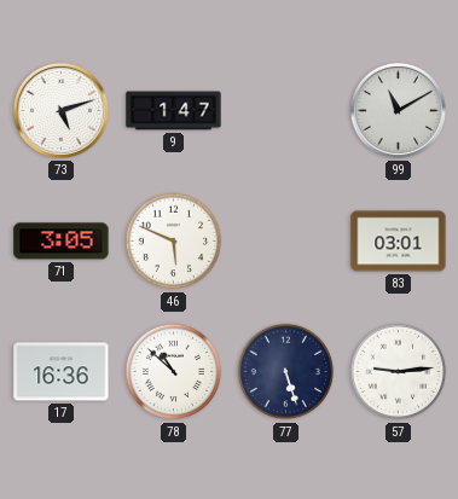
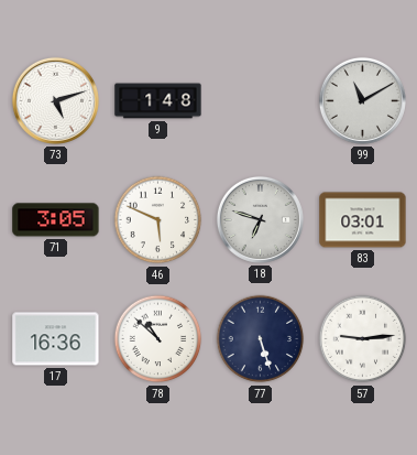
9: 1:47 -> 1:48 (158, 101)
18: none -> 6:48 (260, 219)
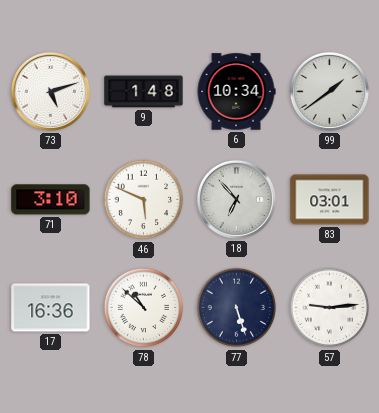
6: none -> 10:34 (236, 92)
99: 11:10 -> 1:39 (329, 91)
71: 3:05 -> 3:10 (51, 200)
18: 6:48 -> 6:53 (236, 199)
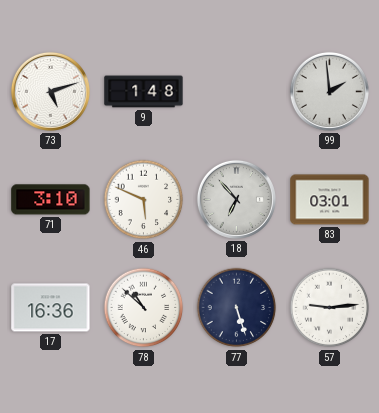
6: 10:34 -> none (236, 92)
99: 1:39 -> 1:59 (329, 91)
